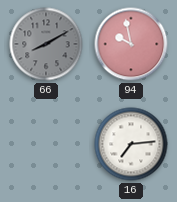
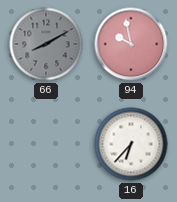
16: 7:14 -> 6:37 (131, 144)
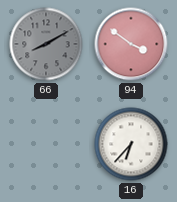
94: 9:58 -> 3:51 (131, 44)
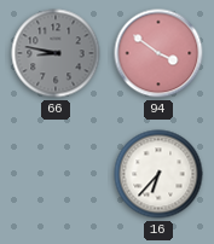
66: 8:10 -> 8:47 (56, 53)
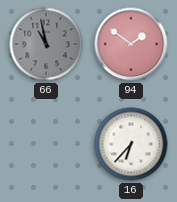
66: 8:47 -> 10:58 (46, 44)
94: 3:51 -> 1:51 (131, 44)
